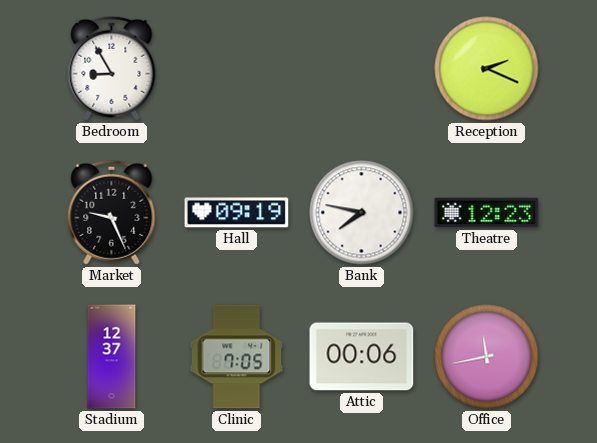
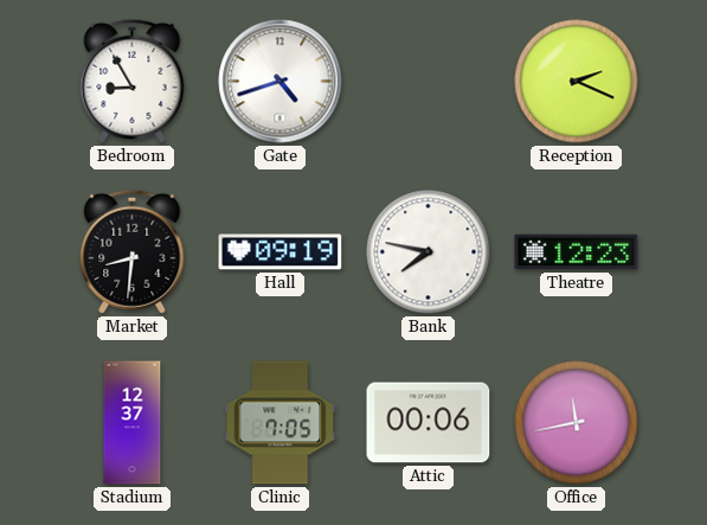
Gate: none -> 4:42 (281, 82)
Market: 9:26 -> 8:31 (133, 251)
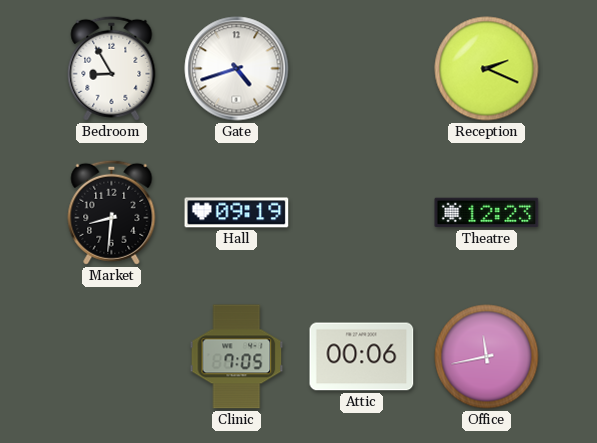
Bank: 7:47 -> none (429, 252)
Stadium: 12:37 -> none (133, 423)
